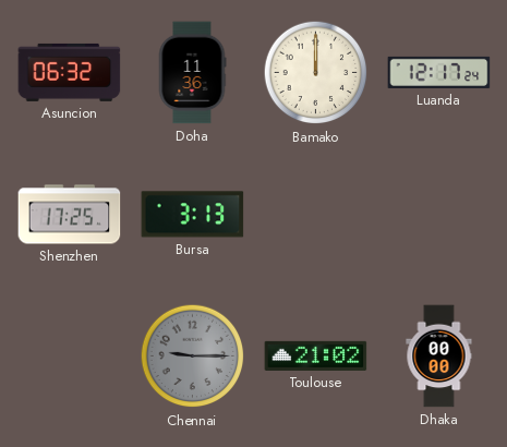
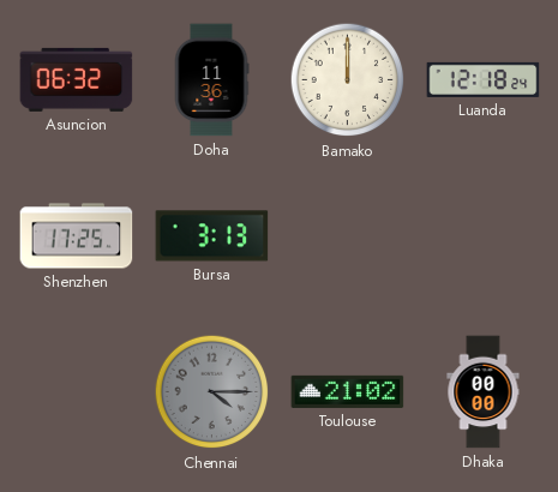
Luanda: 12:17 -> 12:18 (484, 79)
Chennai: 9:15 -> 4:15 (212, 392)
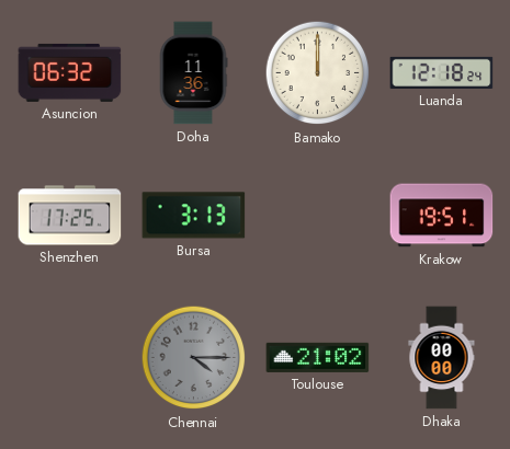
Krakow: none -> 19:51 (442, 216)
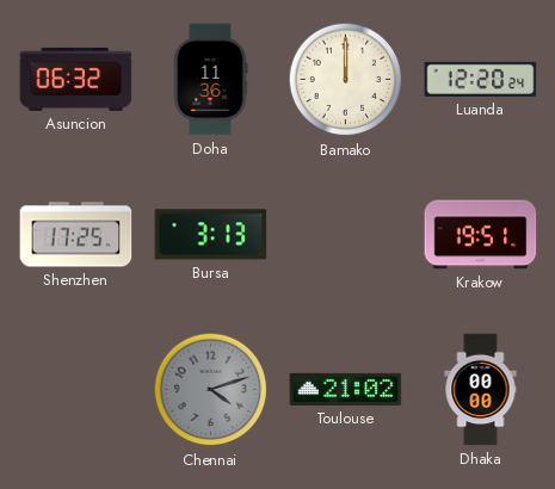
Luanda: 12:18 -> 12:20 (481, 79)
Chennai: 4:15 -> 4:12 (211, 390)
